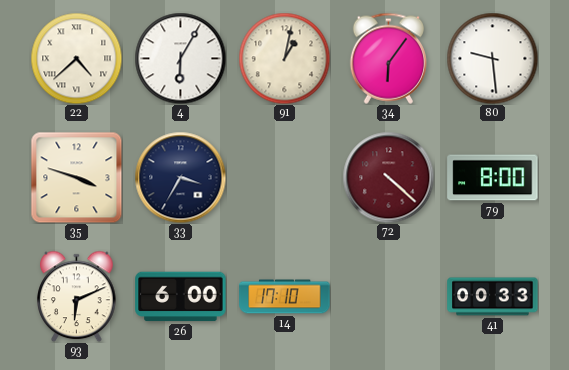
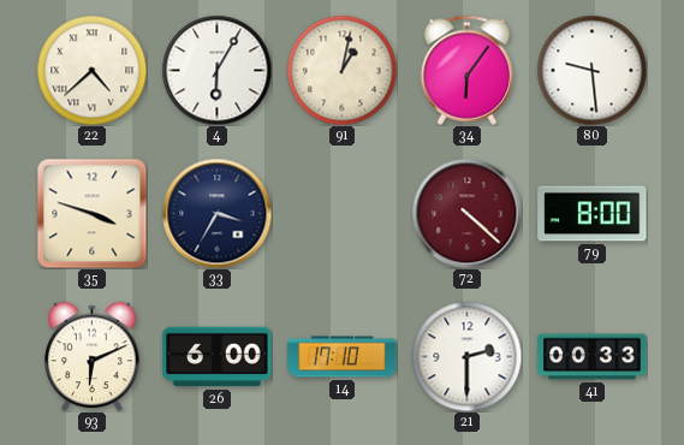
21: none -> 2:30 (466, 356)
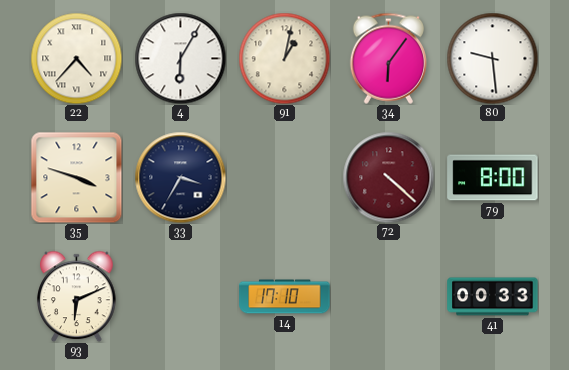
22: 4:38 -> 4:37 (76, 58)
26: 6:00 -> none (218, 357)
21: 2:30 -> none (466, 356)
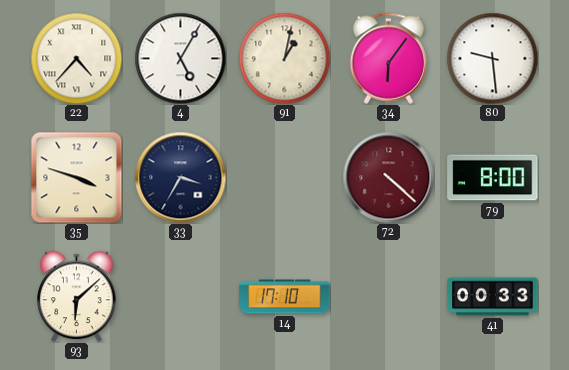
4: 6:05 -> 5:05 (180, 58)
93: 6:11 -> 6:08 (77, 296)
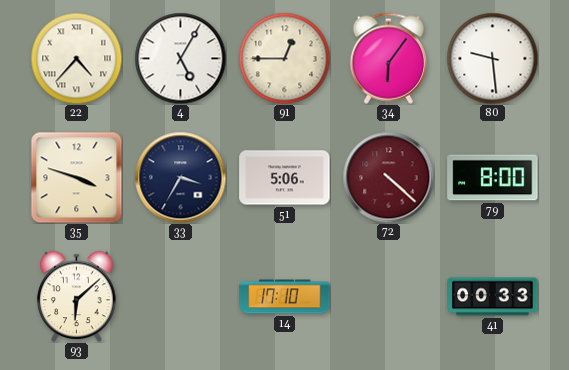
91: 1:02 -> 12:45 (284, 58)
51: none -> 5:06 (285, 178)
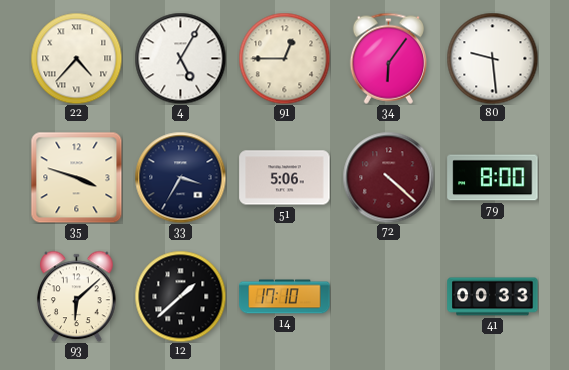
12: none -> 1:38 (180, 296)
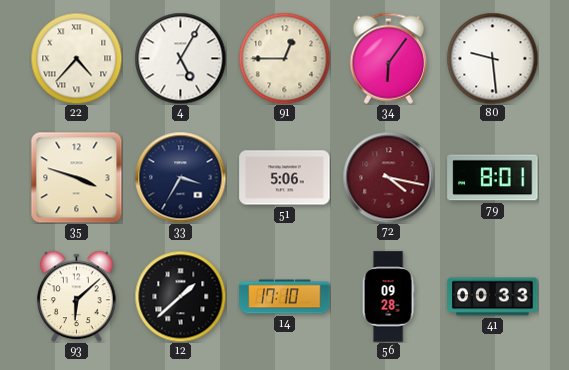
72: 4:22 -> 4:17 (388, 177)
79: 8:00 -> 8:01 (493, 178)
56: none -> 09:28 (388, 297)
